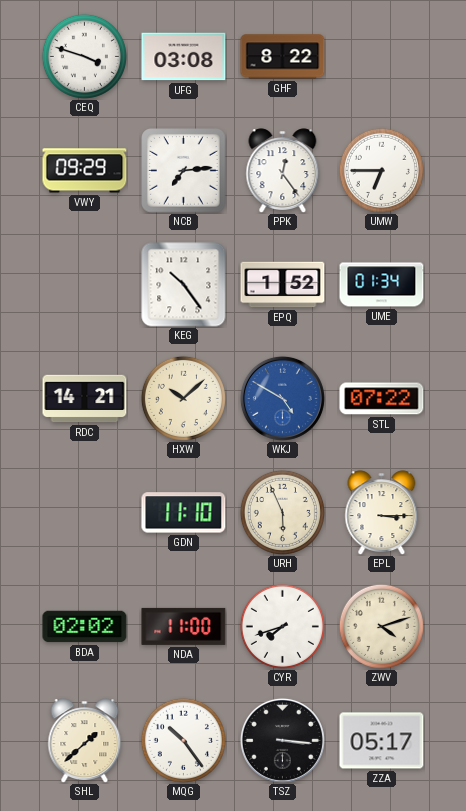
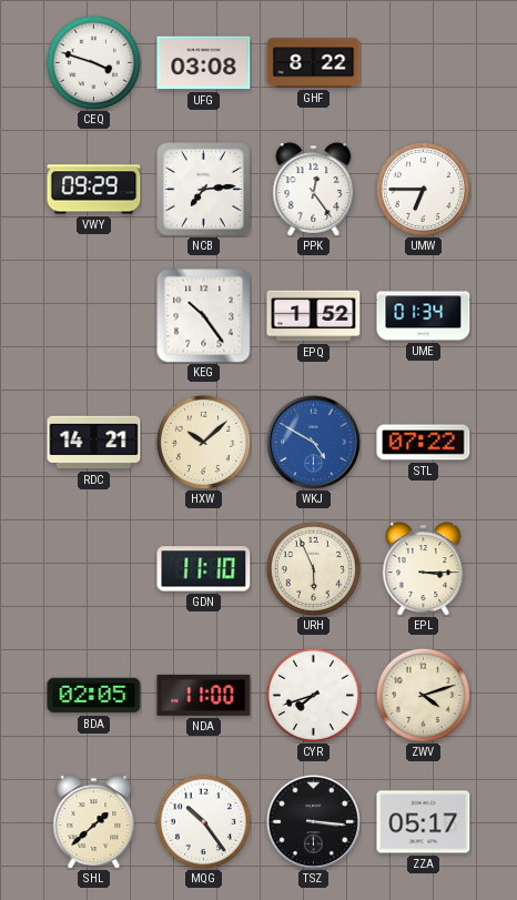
BDA: 02:02 -> 02:05 (94, 696)
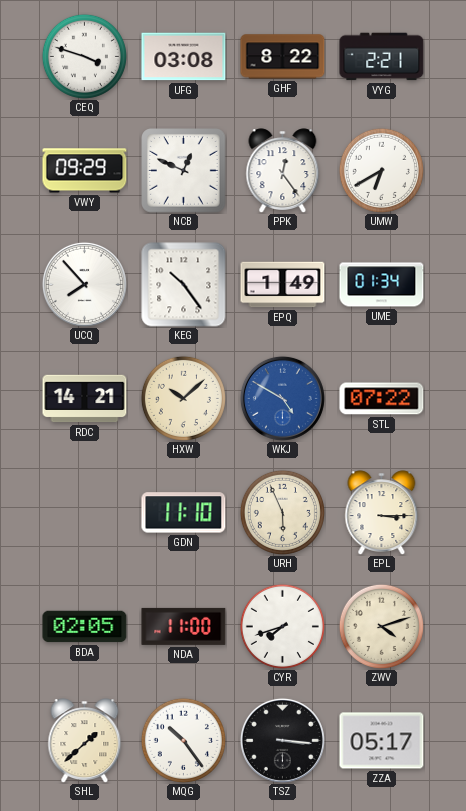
VYG: none -> 2:21 (382, 57)
NCB: 7:14 -> 12:49 (184, 171)
UMW: 6:45 -> 6:40 (381, 170)
UCQ: none -> 7:53 (84, 284)
EPQ: 1:52 -> 1:49 (283, 285)
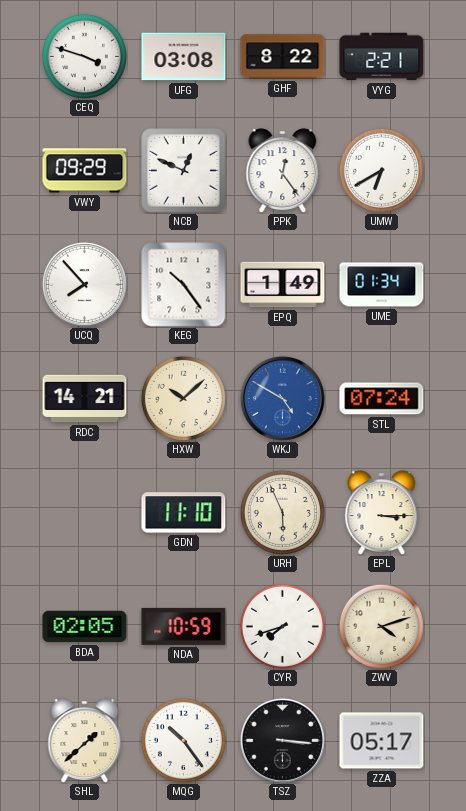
STL: 07:22 -> 07:24 (382, 399)
NDA: 11:00 -> 10:59 (184, 626)
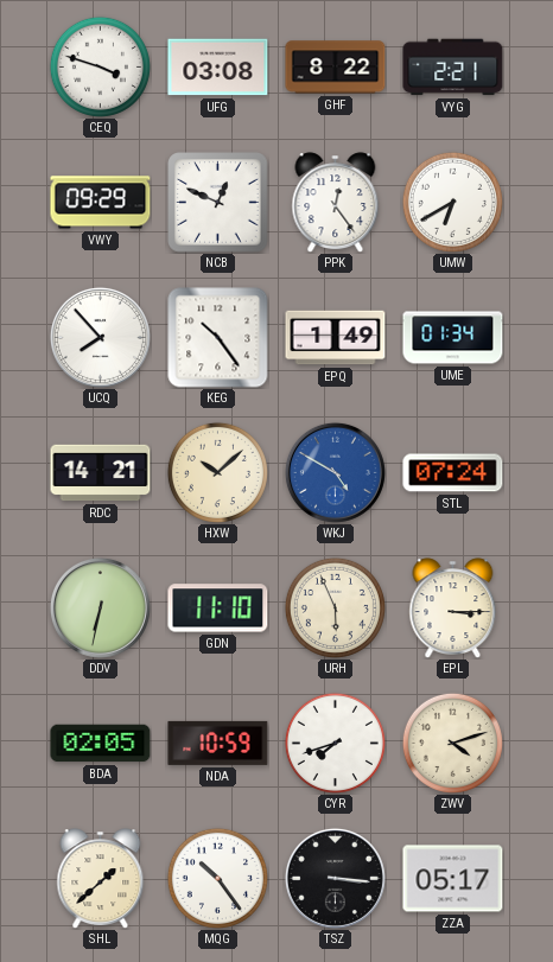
DDV: none -> 6:32 (100, 607)
